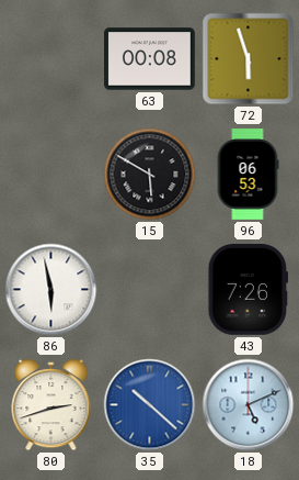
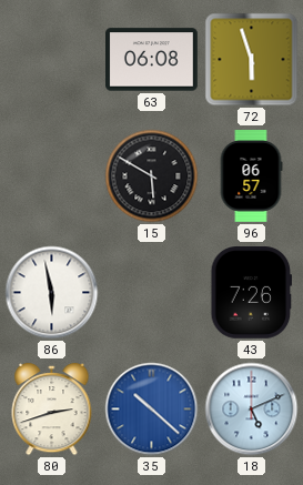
63: 00:08 -> 06:08 (152, 60)
96: 06:53 -> 06:57 (251, 176)
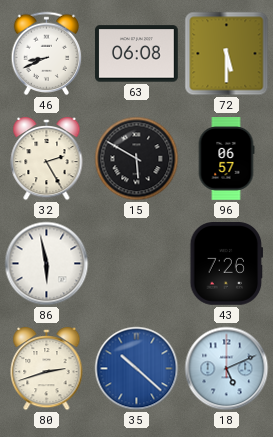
46: none -> 8:41 (47, 54)
72: 5:57 -> 5:30 (227, 54)
32: none -> 2:25 (47, 159)
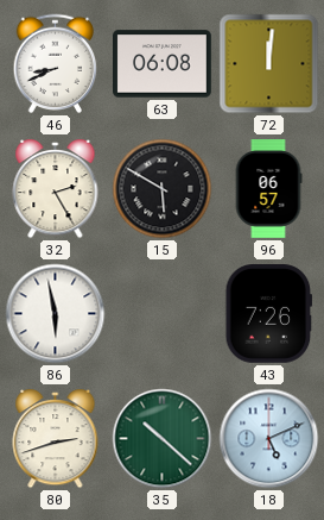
72: 5:30 -> 12:01 (269, 64)
35 dial: blue -> green (163, 439)
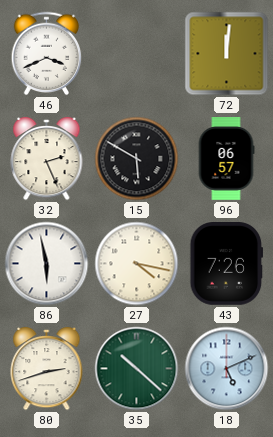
46: 8:41 -> 3:41 (47, 54)
63: 06:08 -> none (163, 64)
32: 2:25 -> 2:26 (47, 159)
27: none -> 4:17 (137, 264)
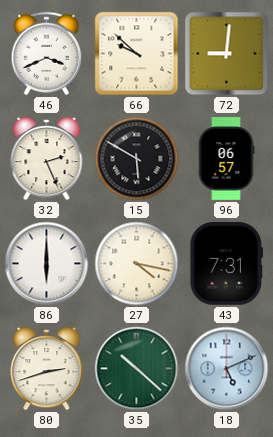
66: none -> 9:52 (137, 54)
72: 12:01 -> 9:01 (227, 54)
86: 5:58 -> 6:00 (47, 264)
43: 7:26 -> 7:31 (227, 264)
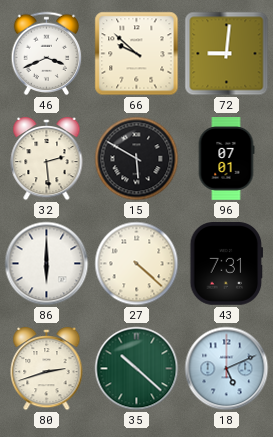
32: 2:26 -> 2:29 (47, 159)
96: 06:57 -> 07:01 (226, 159)
27: 4:17 -> 4:22 (137, 264)
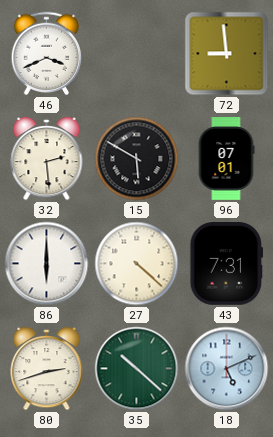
66: 9:52 -> none (137, 54)
72: 9:01 -> 8:59 (227, 54)
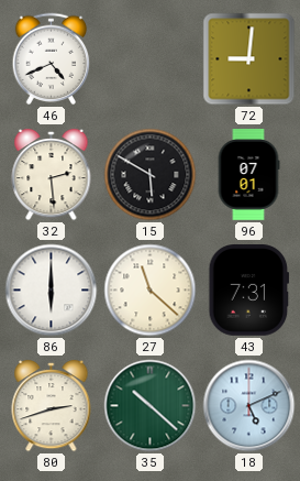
46: 3:41 -> 4:41 (52, 59)
72: 8:59 -> 9:01 (249, 59)
27: 4:22 -> 11:22 (151, 291)
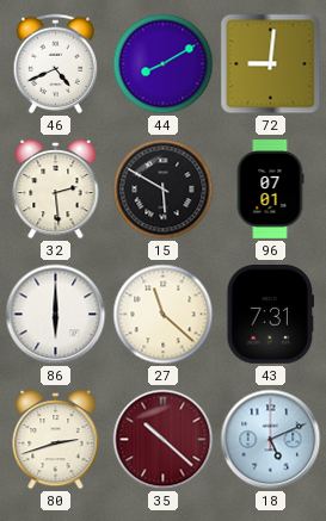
44: none -> 8:10 (164, 64)
35 dial: green -> burgundy (164, 440)
